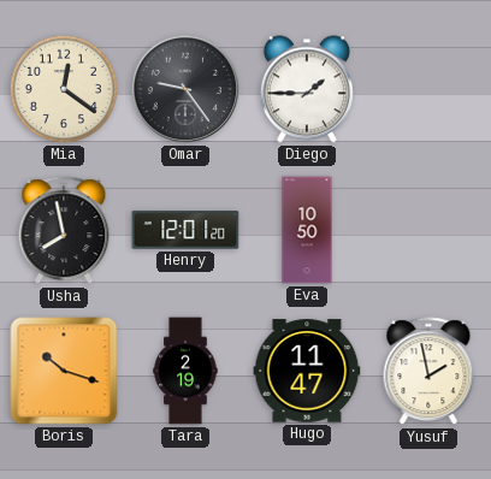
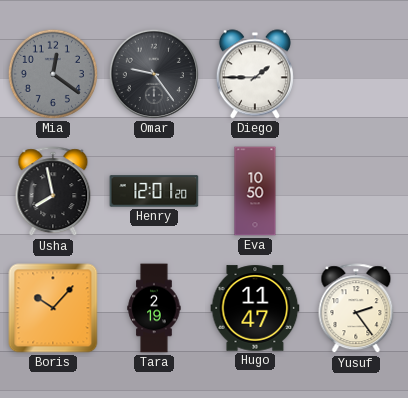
Mia dial: cream -> grey (53, 74)
Boris: 10:18 -> 10:07 (53, 308)
Yusuf: 1:58 -> 2:24 (356, 309)
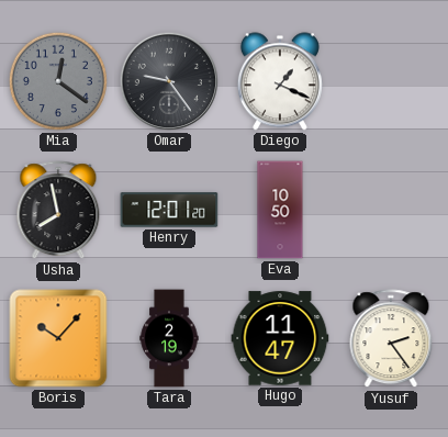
Diego: 1:45 -> 1:19 (280, 81)
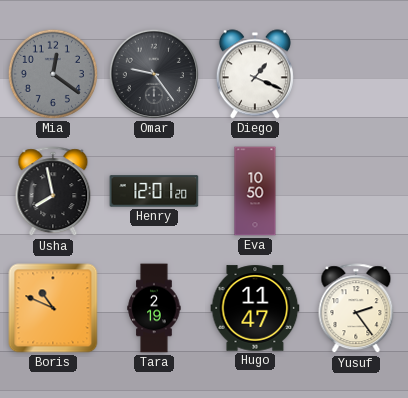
Boris: 10:07 -> 10:49 (53, 308)
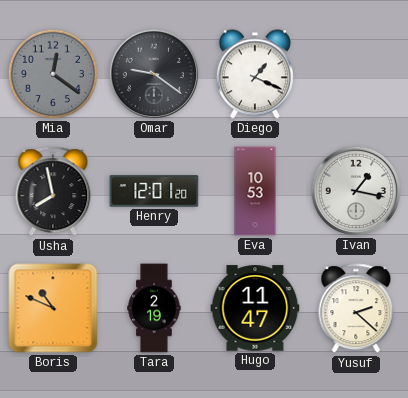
Omar: 9:24 -> 9:21 (154, 74)
Eva: 10:50 -> 10:53 (255, 191)
Ivan: none -> 1:17 (356, 191)
Yusuf: 2:24 -> 2:22 (356, 309)
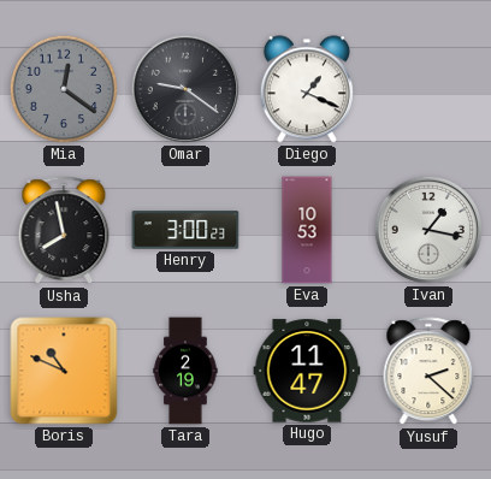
Henry: 12:01 -> 3:00 (185, 230)
